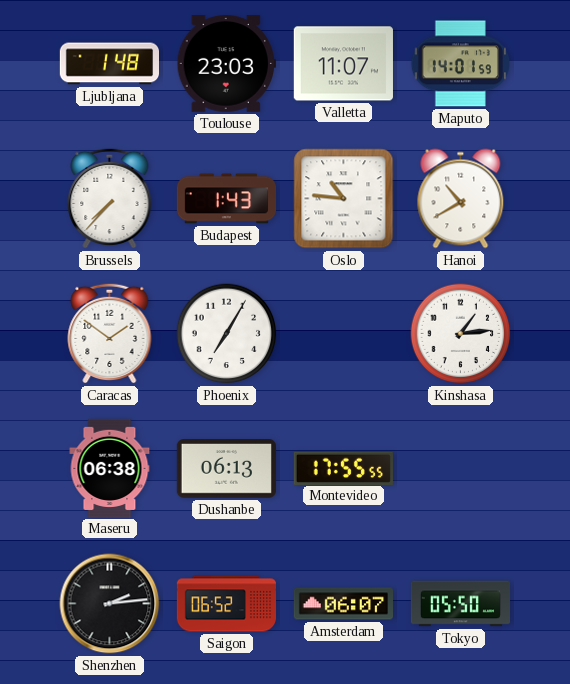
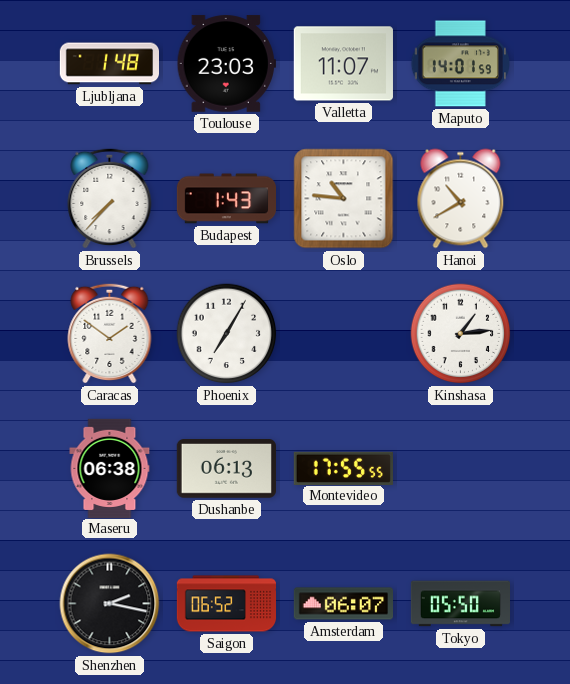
Shenzhen: 2:14 -> 2:17 (110, 604)
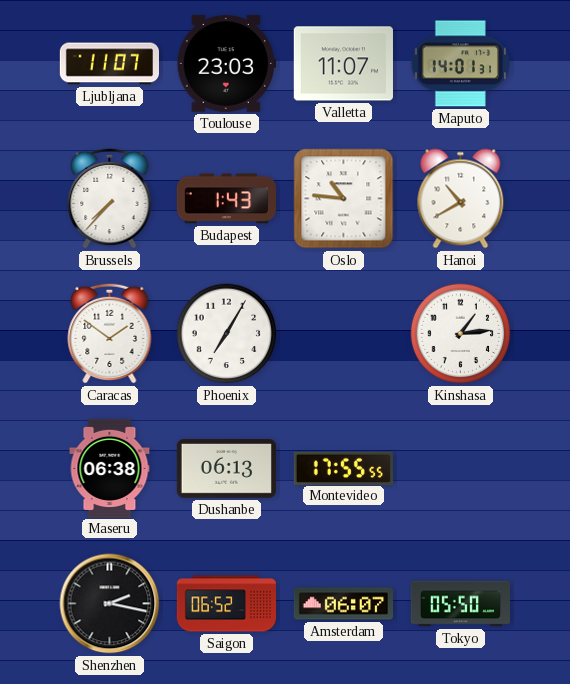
Ljubljana: 1:48 -> 11:07 (109, 64)
Maputo: 14:01:59 -> 14:01:31 (460, 64)
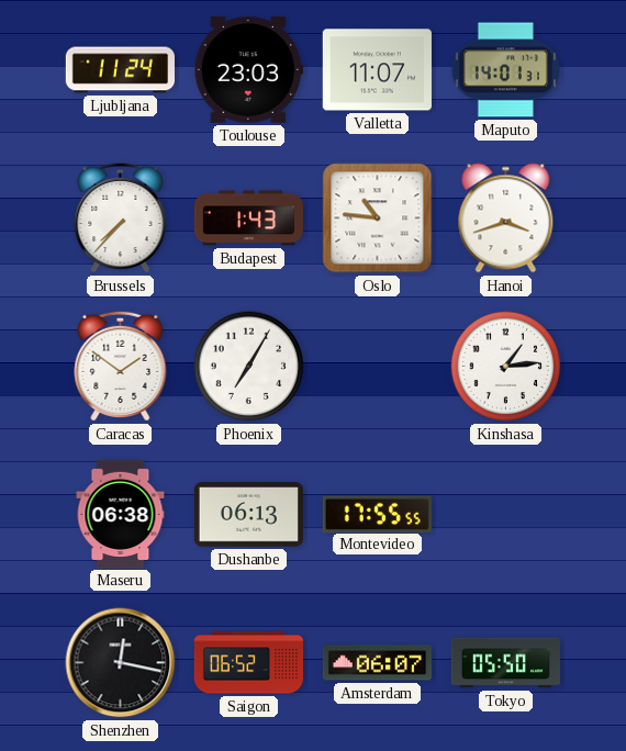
Ljubljana: 11:07 -> 11:24 (120, 70)
Hanoi: 10:40 -> 3:42 (506, 218)
Shenzhen: 2:17 -> 12:17 (121, 663)
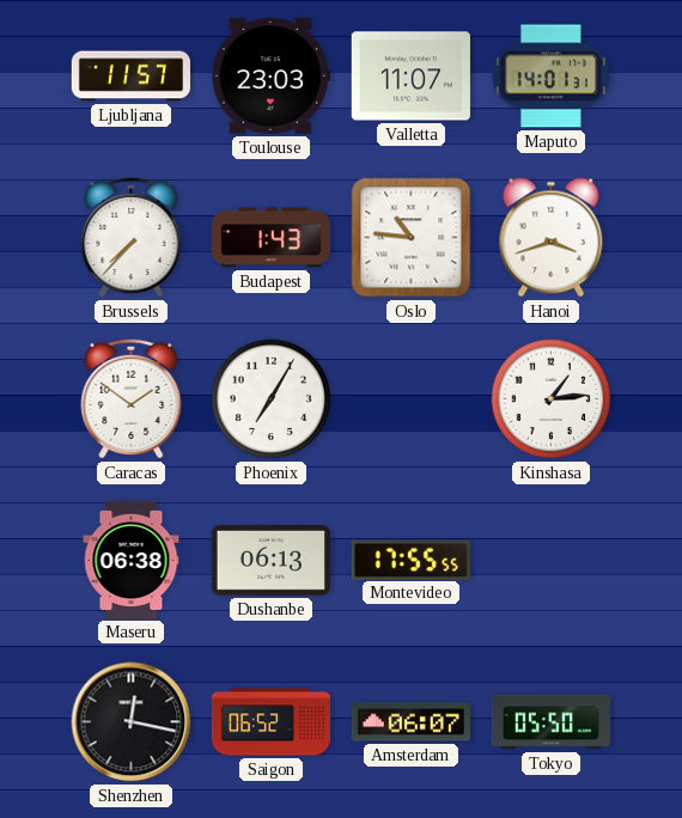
Ljubljana: 11:24 -> 11:57 (130, 77)
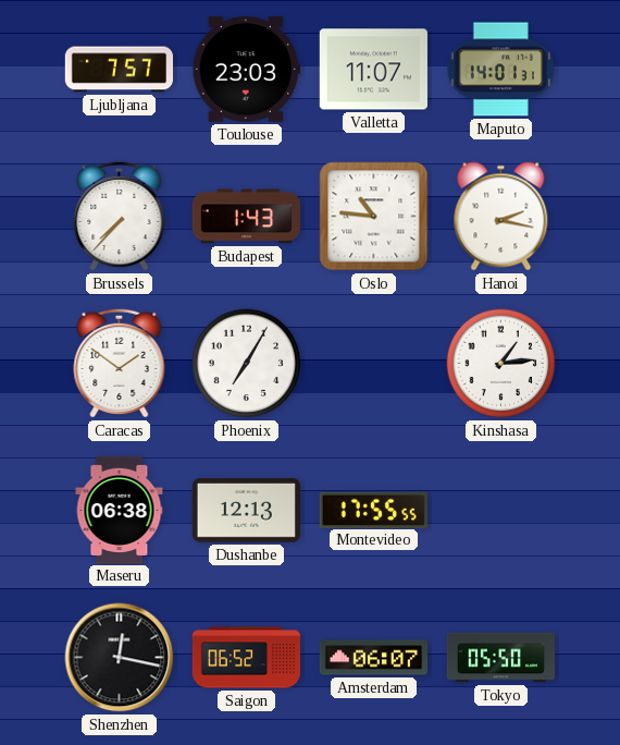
Ljubljana: 11:57 -> 7:57 (119, 70)
Hanoi: 3:42 -> 2:17 (501, 217)
Dushanbe: 06:13 -> 12:13 (246, 511)
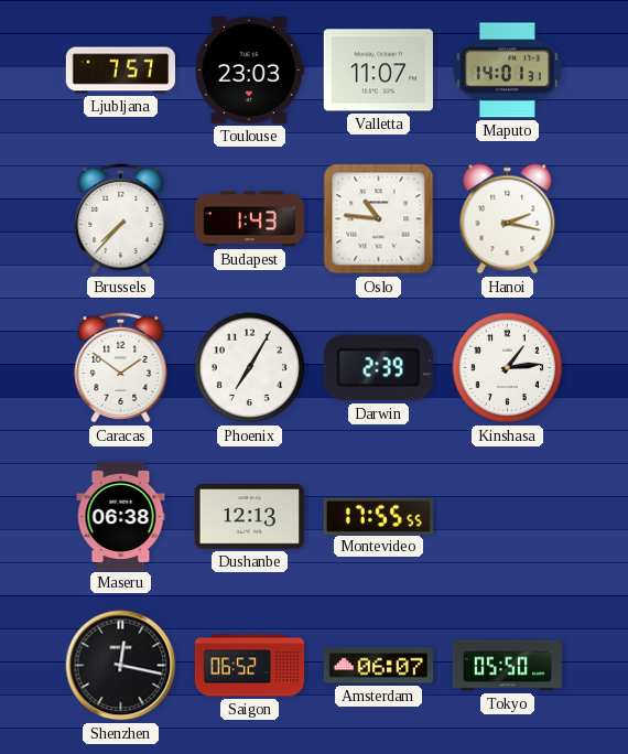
Darwin: none -> 2:39 (378, 368)
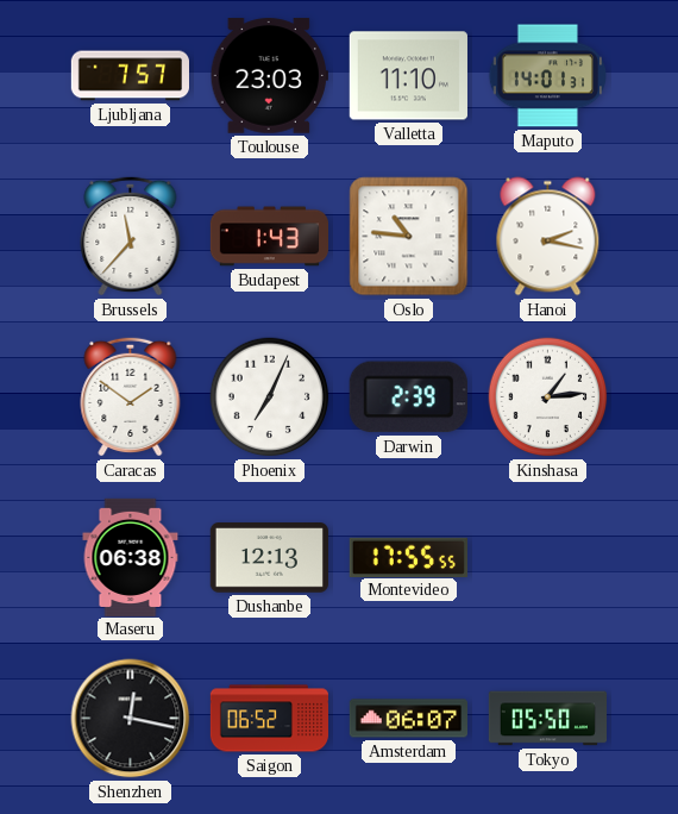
Valletta: 11:07 -> 11:10 (408, 76)
Brussels: 7:37 -> 11:37 (131, 236)
Phoenix: 7:05 -> 7:04 (270, 397)
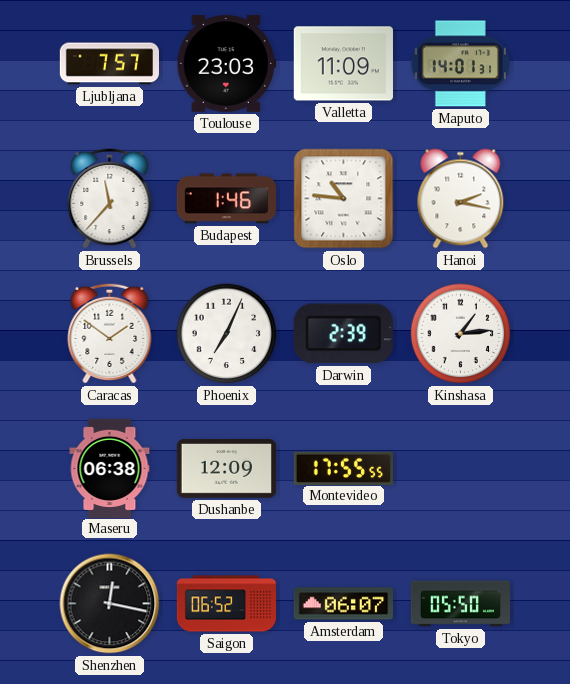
Valletta: 11:10 -> 11:09 (343, 64)
Budapest: 1:43 -> 1:46 (226, 199)
Dushanbe: 12:13 -> 12:09 (226, 469)
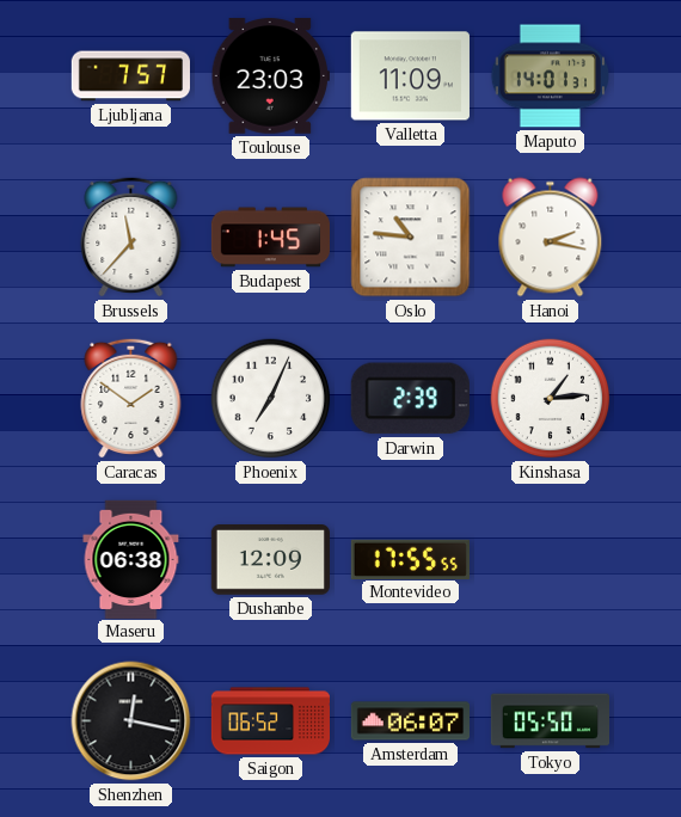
Budapest: 1:46 -> 1:45 (270, 238)
